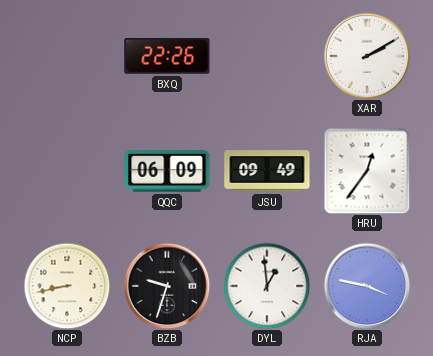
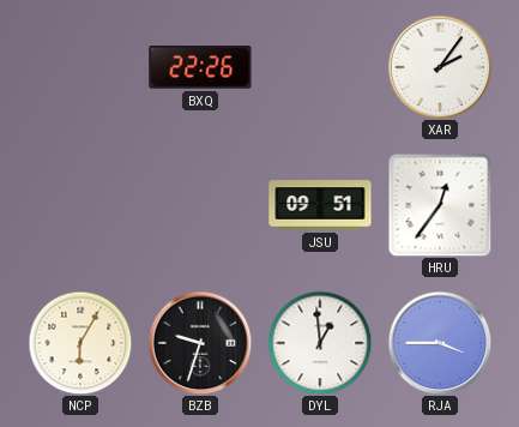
XAR: 2:10 -> 2:06 (440, 67)
QQC: 06:09 -> none (167, 171)
JSU: 09:49 -> 09:51 (320, 205)
NCP: 8:43 -> 6:05 (80, 343)
RJA: 3:47 -> 3:45 (440, 343)
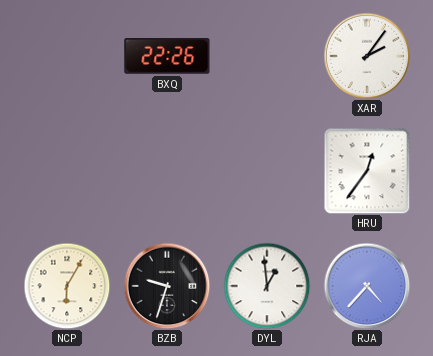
JSU: 09:51 -> none (320, 205)
RJA: 3:45 -> 4:37 (367, 286)
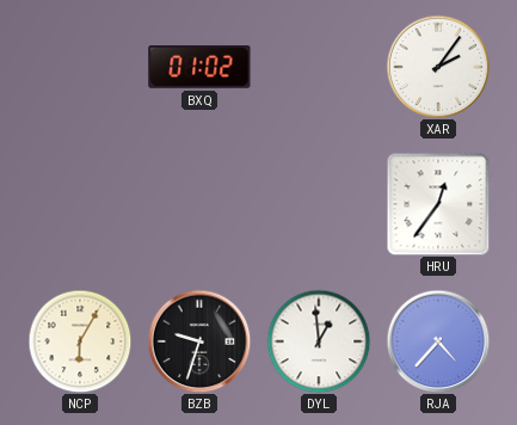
BXQ: 22:26 -> 01:02 (199, 68)
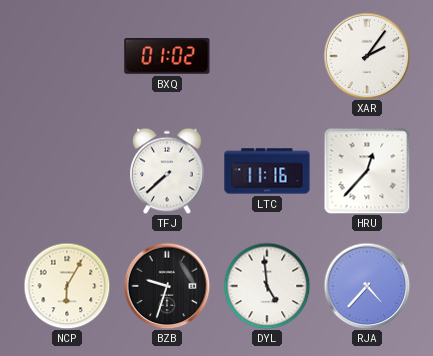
TFJ: none -> 7:38 (167, 171)
LTC: none -> 11:16 (267, 171)
HRU: 12:36 -> 12:37 (367, 171)
DYL: 12:59 -> 4:59 (267, 286)
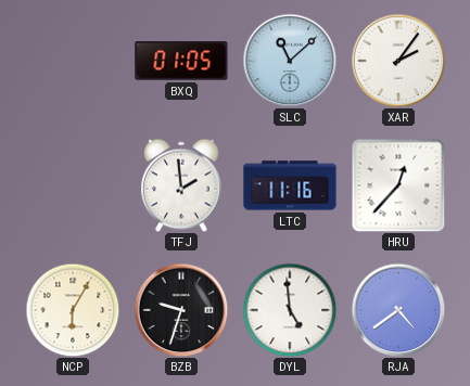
BXQ: 01:02 -> 01:05 (181, 62)
SLC: none -> 11:08 (290, 61)
TFJ: 7:38 -> 1:59 (181, 185)
RJA: 4:37 -> 4:39 (398, 310)
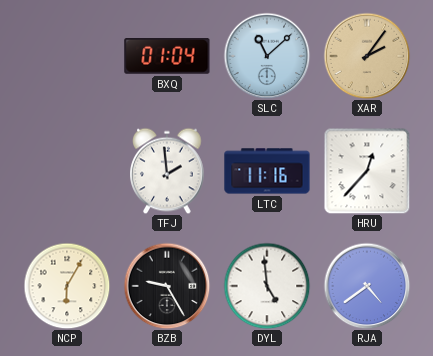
BXQ: 01:05 -> 01:04 (167, 57)
XAR dial: white -> champagne (367, 56)
BZB: 9:33 -> 9:25 (167, 286)
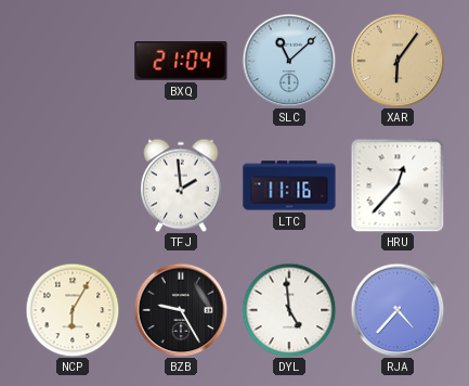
BXQ: 01:04 -> 21:04 (181, 62)
XAR: 2:06 -> 6:06 (398, 61)
RJA: 4:39 -> 4:37 (398, 310)
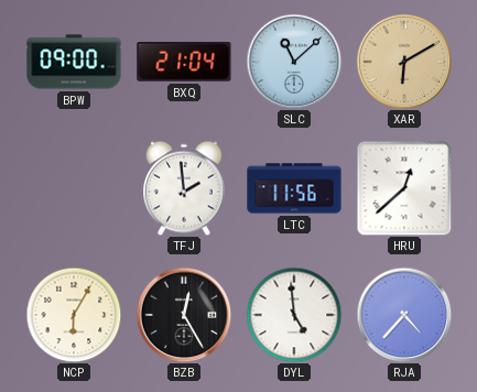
BPW: none -> 09:00 (74, 62)
XAR: 6:06 -> 6:10 (404, 62)
LTC: 11:16 -> 11:56 (294, 188)
HRU: 12:37 -> 12:38 (404, 188)
BZB: 9:25 -> 12:25 (184, 315)
